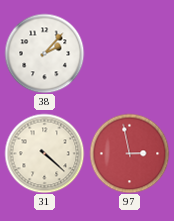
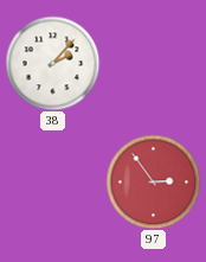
31: 4:22 -> none (44, 153)
97: 2:58 -> 2:54 (153, 181)
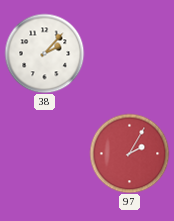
97: 2:54 -> 2:05 (129, 153)
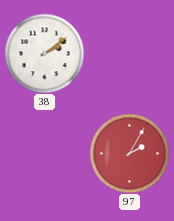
38: 2:07 -> 2:09 (44, 53)
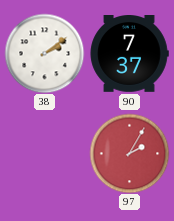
90: none -> 7:37 (129, 54)
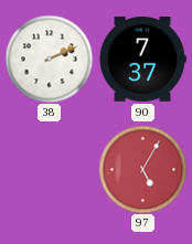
38: 2:09 -> 2:11 (49, 59)
97: 2:05 -> 5:05 (142, 169)
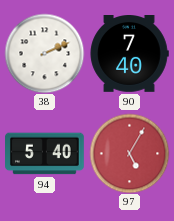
90: 7:37 -> 7:40 (129, 54)
94: none -> 5:40 (45, 154)
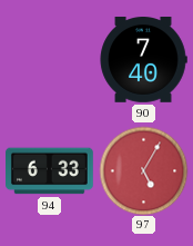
38: 2:11 -> none (44, 53)
94: 5:40 -> 6:33 (50, 171)
